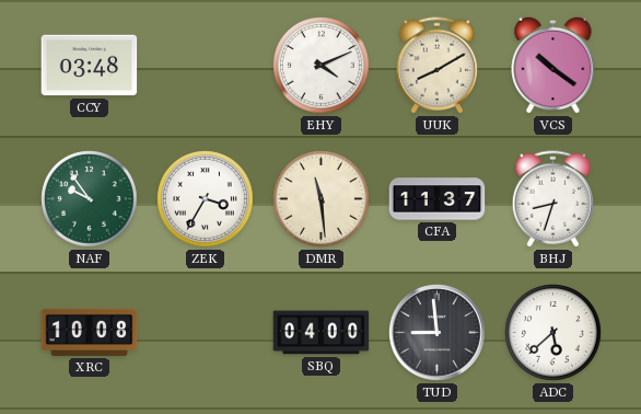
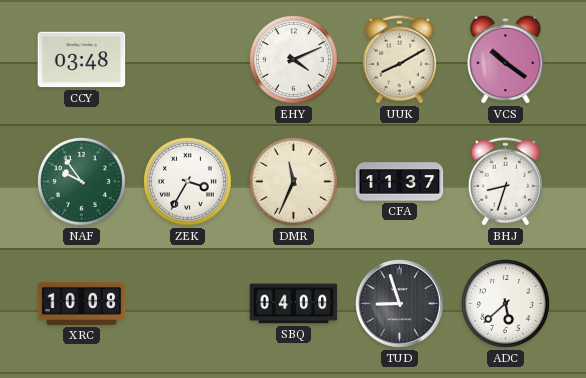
DMR: 11:29 -> 11:34 (294, 182)
TUD: 8:59 -> 8:57 (400, 304)
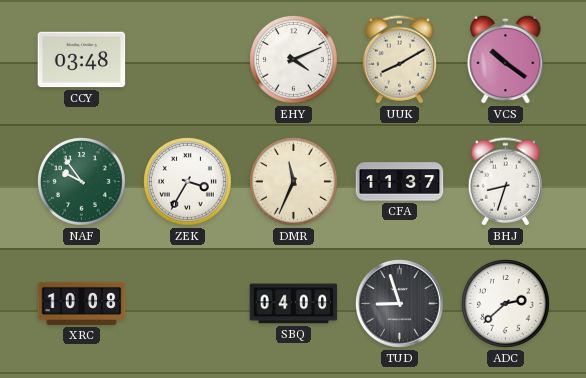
ADC: 5:38 -> 2:38 (506, 304)
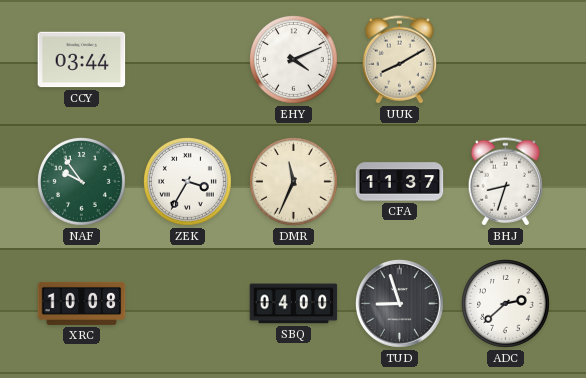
CCY: 03:48 -> 03:44 (82, 60)
VCS: 10:21 -> none (506, 59)
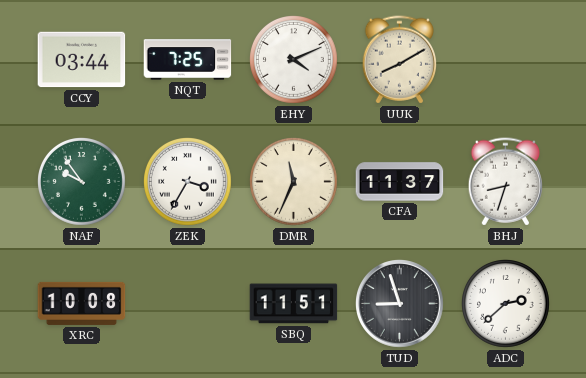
NQT: none -> 7:25 (188, 60)
SBQ: 04:00 -> 11:51 (294, 304)
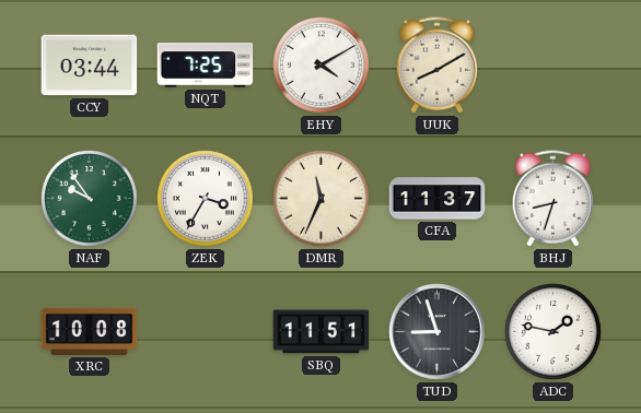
EHY: 4:11 -> 4:10 (322, 66)
ADC: 2:38 -> 1:47 (553, 332)
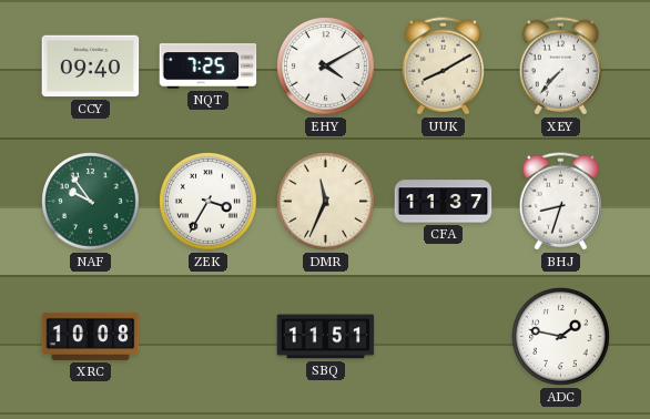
CCY: 03:44 -> 09:40 (91, 67)
XEY: none -> 7:37 (560, 67)
TUD: 8:57 -> none (438, 332)
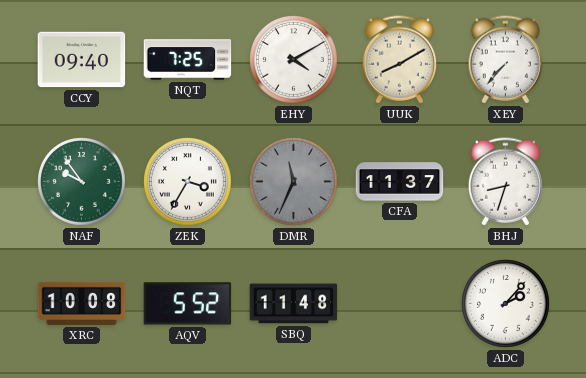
DMR dial: cream -> grey (294, 182)
AQV: none -> 5:52 (188, 304)
SBQ: 11:51 -> 11:48 (294, 304)
ADC: 1:47 -> 2:07 (506, 304)
